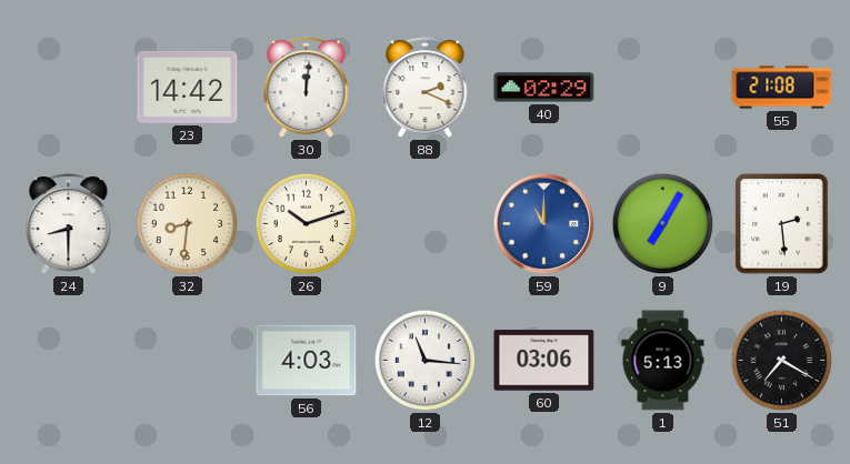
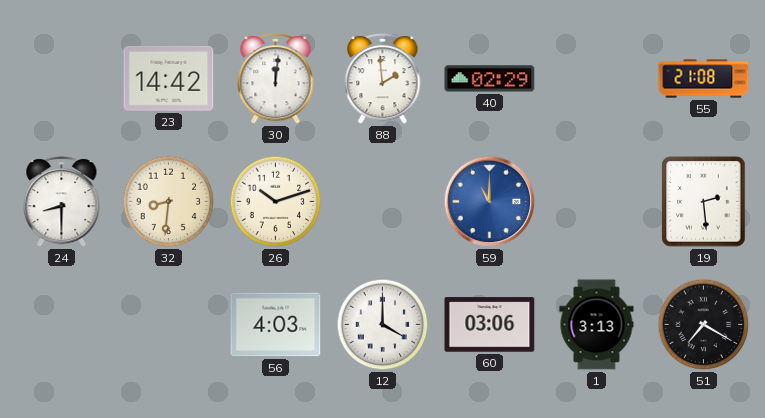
88: 2:19 -> 1:59 (383, 79)
9: 7:05 -> none (663, 224)
12: 11:16 -> 4:00 (383, 325)
1: 5:13 -> 3:13 (597, 325)
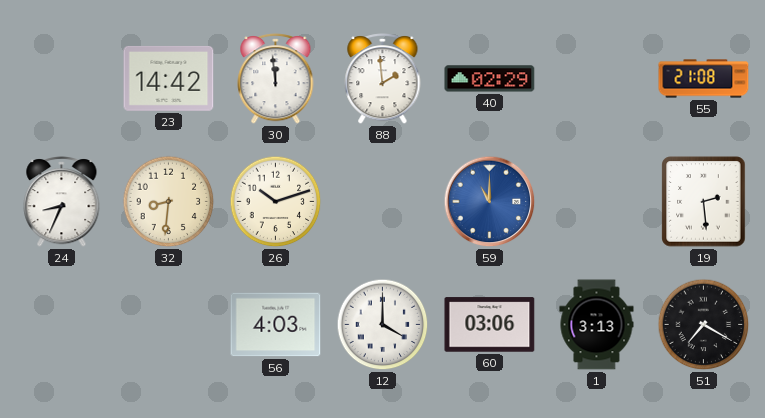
30: 12:01 -> 11:59 (276, 79)
24: 8:30 -> 8:34 (62, 202)
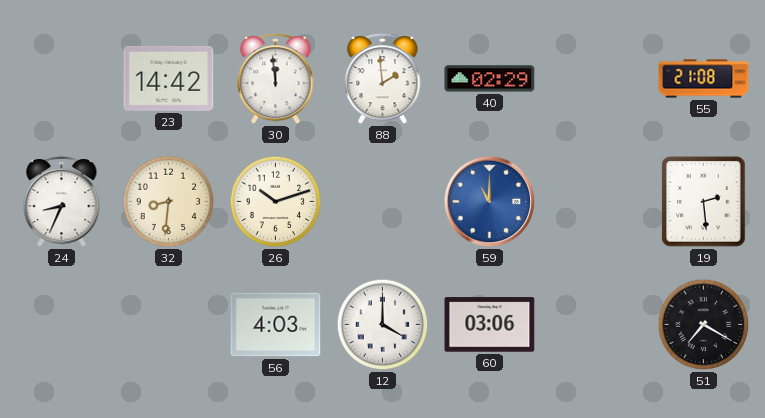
1: 3:13 -> none (597, 325)
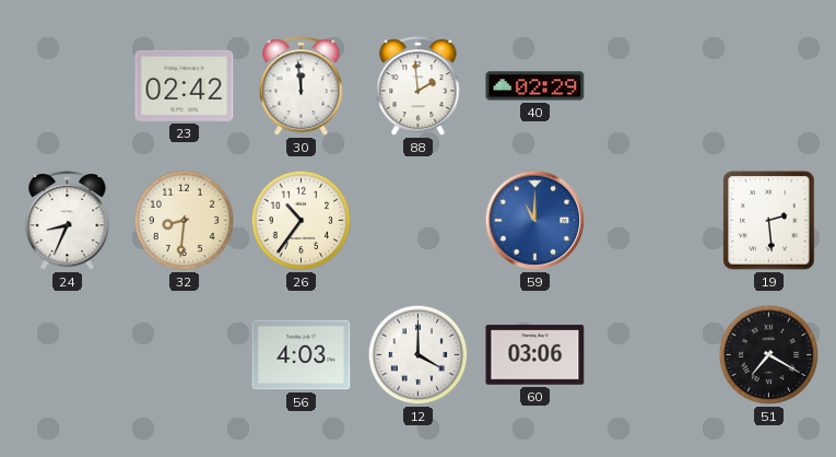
23: 14:42 -> 02:42 (185, 85)
55: 21:08 -> none (704, 79)
26: 10:12 -> 10:36 (302, 221)
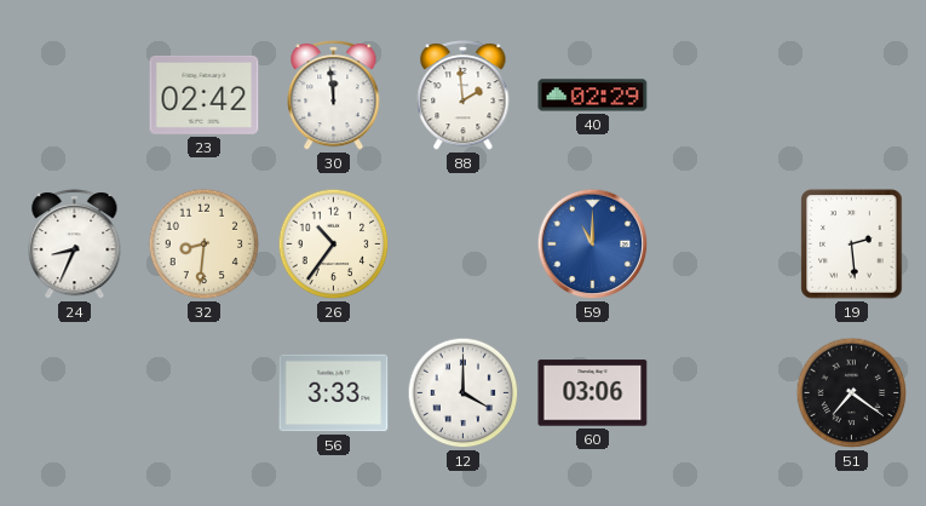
56: 4:03 -> 3:33 (334, 393)
51: 7:20 -> 7:21 (852, 393)
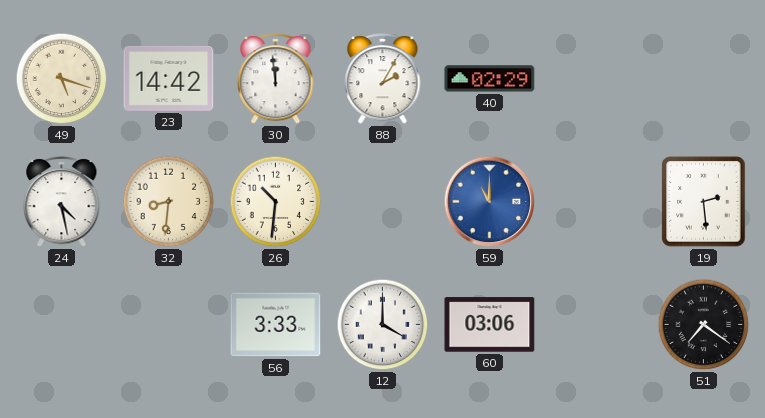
49: none -> 5:18 (62, 79)
23: 02:42 -> 14:42 (169, 78)
88: 1:59 -> 2:05 (383, 79)
24: 8:34 -> 4:28 (62, 202)
26: 10:36 -> 10:31 (276, 202)
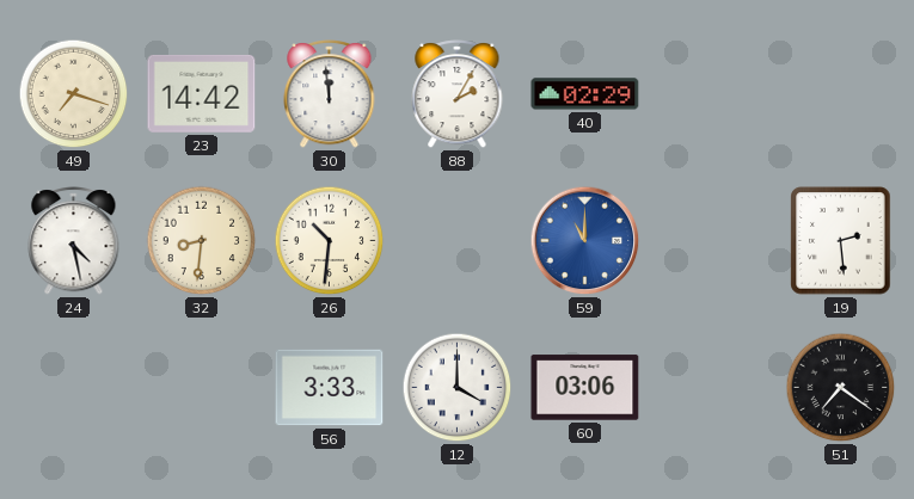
49: 5:18 -> 7:18 (74, 94)
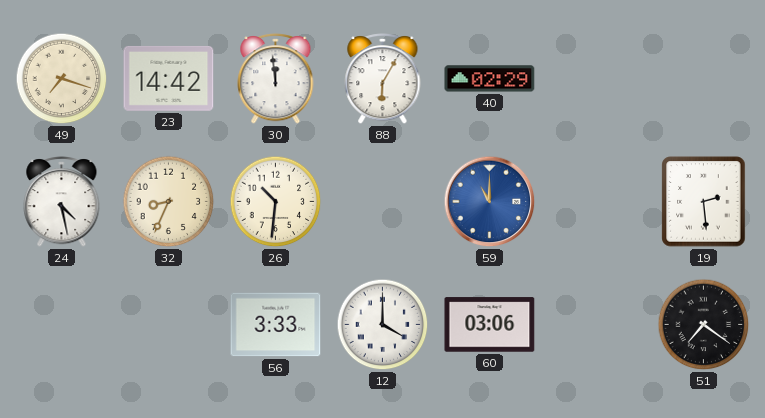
88: 2:05 -> 6:05 (383, 79)
32: 8:31 -> 8:34 (169, 202)
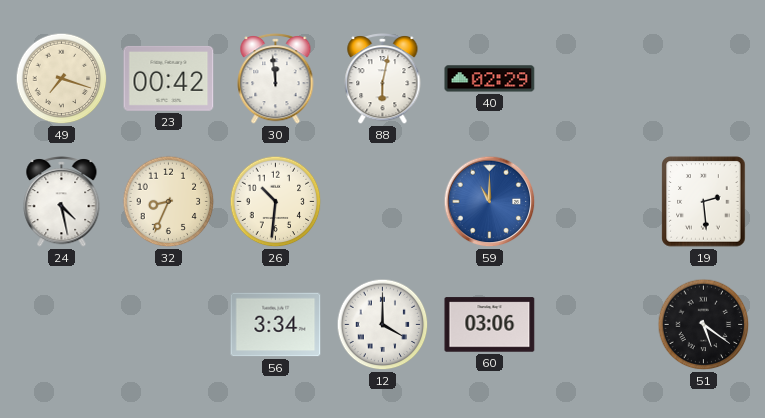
23: 14:42 -> 00:42 (169, 78)
88: 6:05 -> 6:02 (383, 79)
56: 3:33 -> 3:34 (276, 325)
51: 7:21 -> 5:21 (704, 325)
